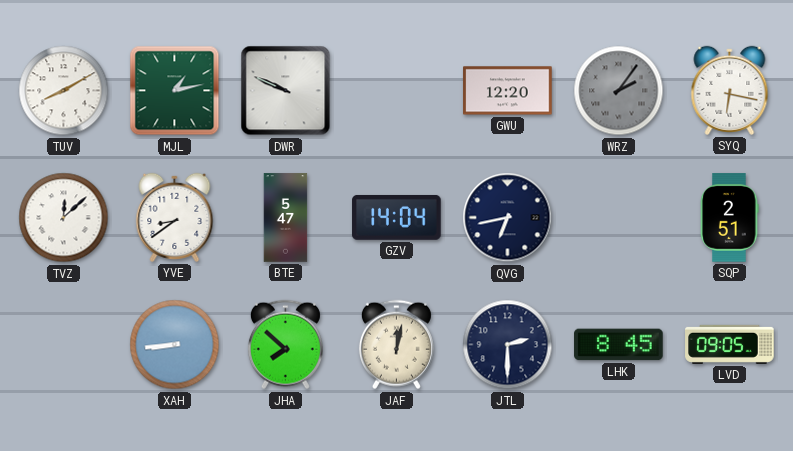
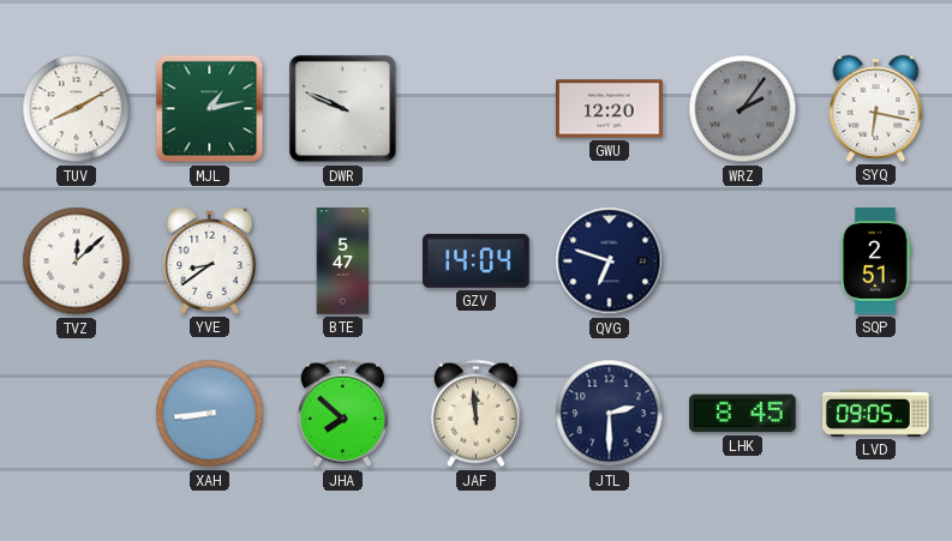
QVG: 6:43 -> 6:48 (610, 262)
JAF: 12:02 -> 11:59 (475, 414)
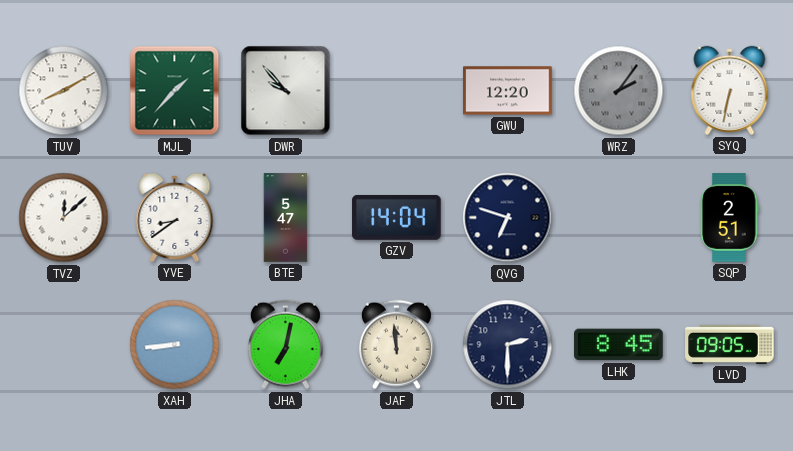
MJL: 1:13 -> 1:37 (175, 91)
DWR: 9:49 -> 9:53 (286, 91)
SYQ: 6:17 -> 6:32 (730, 90)
JHA: 7:52 -> 7:02 (285, 345)
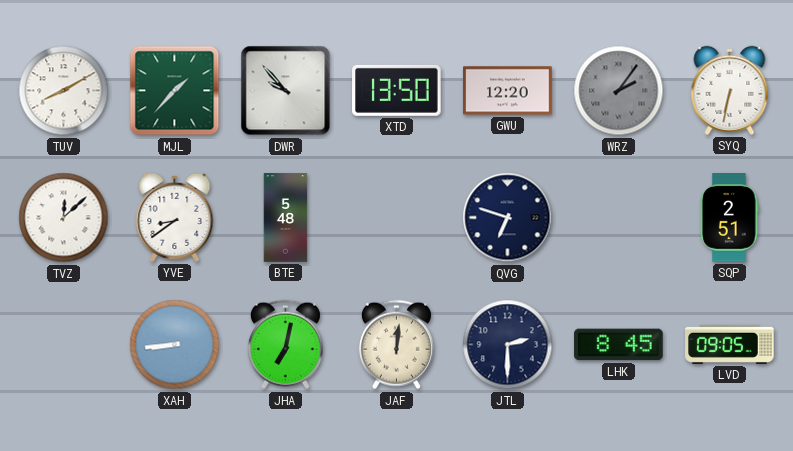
XTD: none -> 13:50 (397, 90)
BTE: 5:47 -> 5:48 (286, 218)
GZV: 14:04 -> none (397, 217)
JAF: 11:59 -> 12:01 (396, 345)
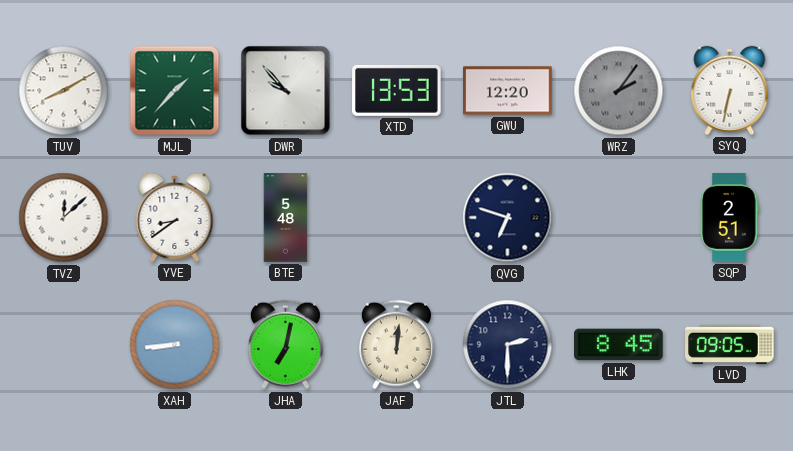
XTD: 13:50 -> 13:53 (397, 90)
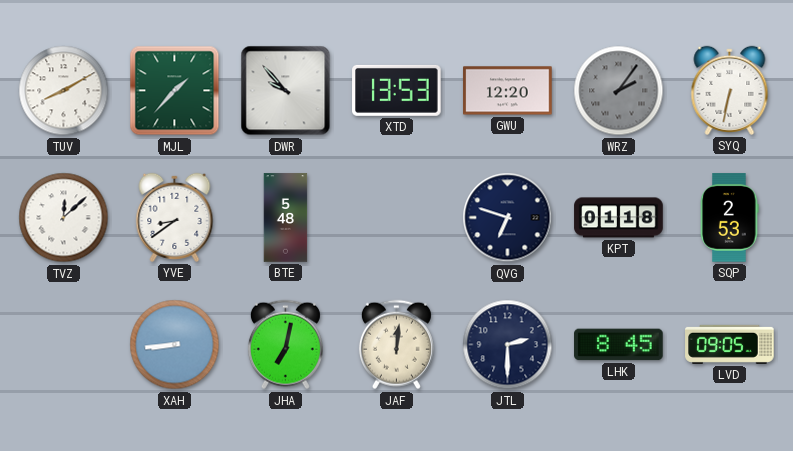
KPT: none -> 01:18 (619, 218)
SQP: 2:51 -> 2:53 (730, 218)
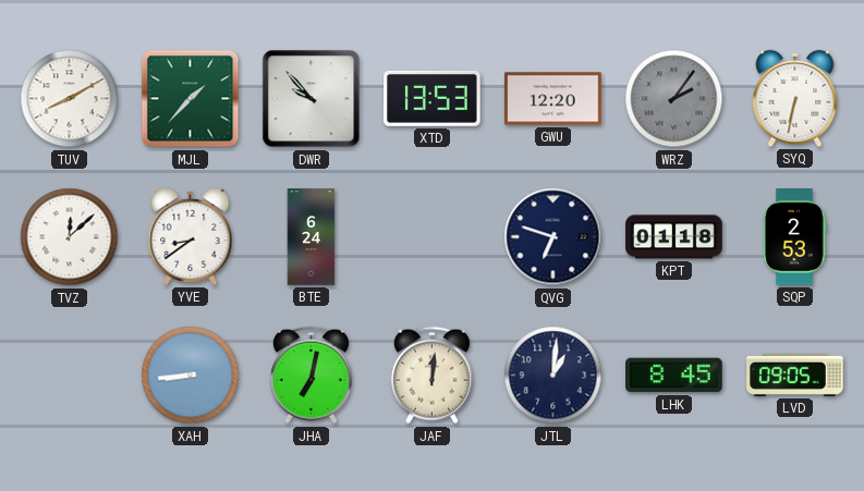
BTE: 5:48 -> 6:24 (312, 237)
JTL: 2:30 -> 1:01 (553, 376)
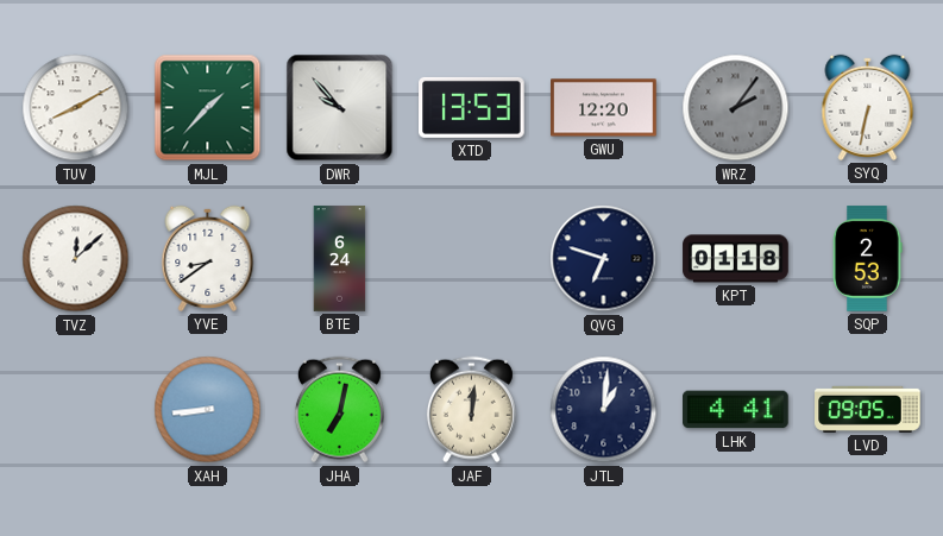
LHK: 8:45 -> 4:41 (736, 410)
